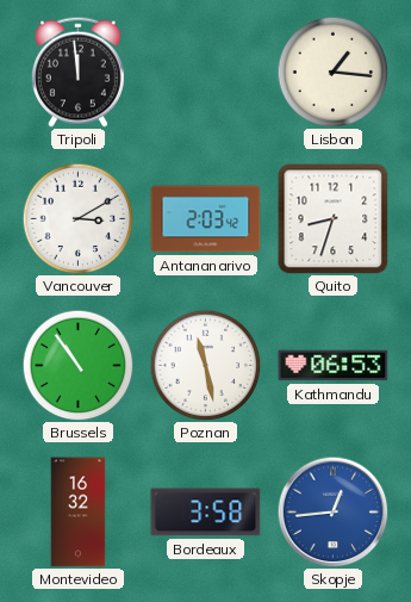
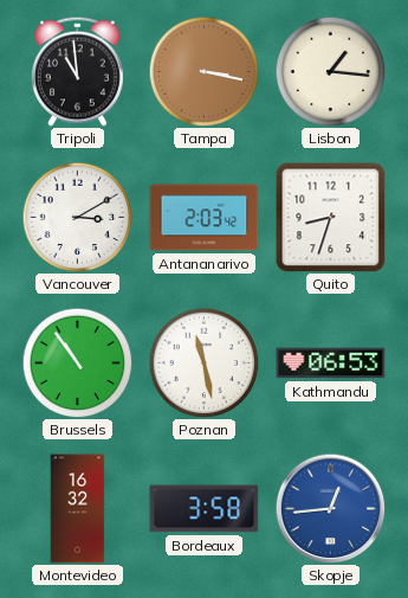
Tripoli: 11:59 -> 10:59 (77, 71)
Tampa: none -> 3:17 (203, 71)
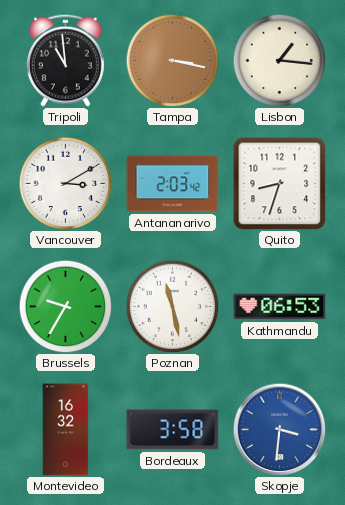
Brussels: 10:54 -> 9:35 (65, 306)
Skopje: 12:44 -> 3:31 (279, 429)
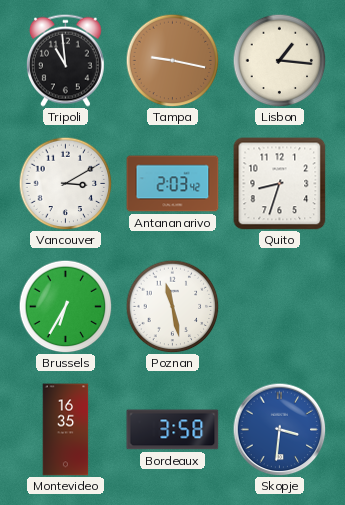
Tampa: 3:17 -> 9:17 (172, 60)
Brussels: 9:35 -> 6:35 (65, 306)
Kathmandu: 06:53 -> none (280, 307)
Montevideo: 16:32 -> 16:35 (66, 430)
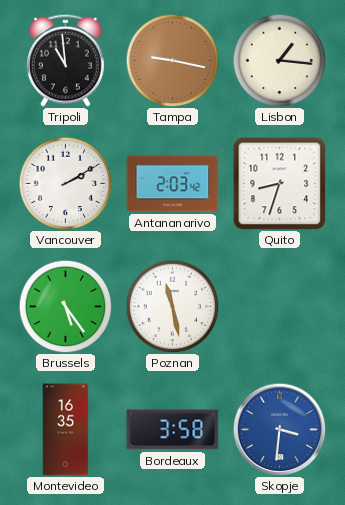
Vancouver: 3:10 -> 2:10 (65, 183)
Brussels: 6:35 -> 5:24 (65, 306)
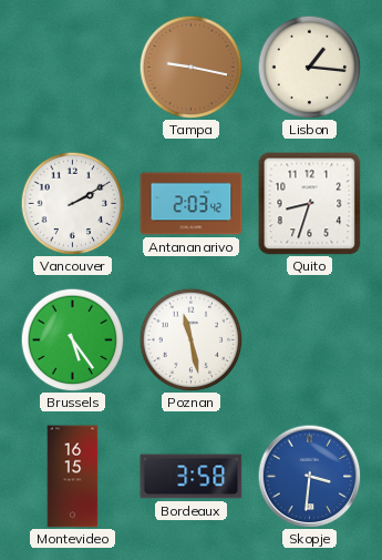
Tripoli: 10:59 -> none (65, 60)
Montevideo: 16:35 -> 16:15 (73, 477)
